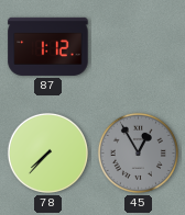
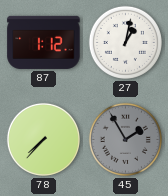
27: none -> 1:02 (125, 42)
45: 12:55 -> 1:55 (125, 139)
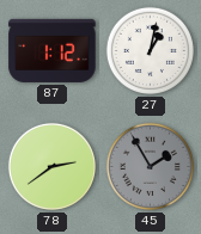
78: 7:37 -> 2:39 (51, 166)
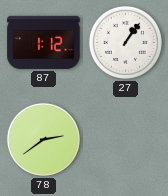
27: 1:02 -> 1:06 (125, 42)
45: 1:55 -> none (150, 166)
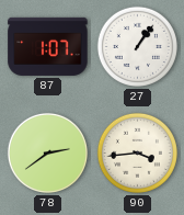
87: 1:12 -> 1:07 (48, 46)
90: none -> 3:44 (137, 152)
